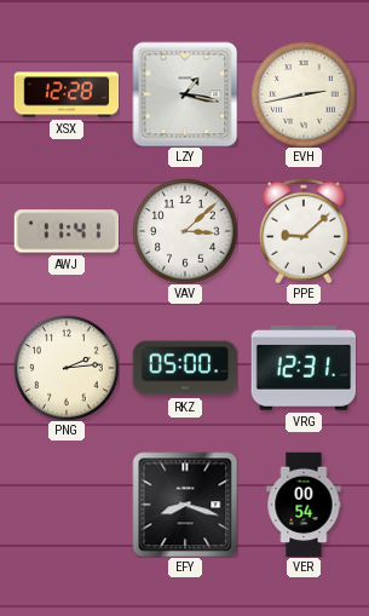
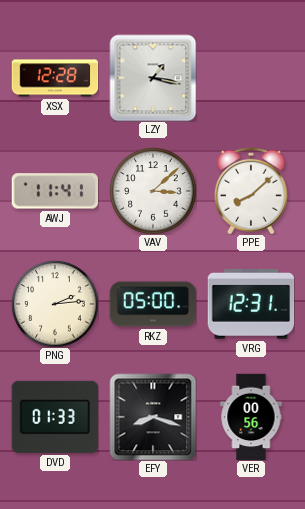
EVH: 2:43 -> none (304, 94)
PPE: 9:08 -> 8:08 (251, 191)
DVD: none -> 01:33 (54, 417)
VER: 00:54 -> 00:56 (251, 417)
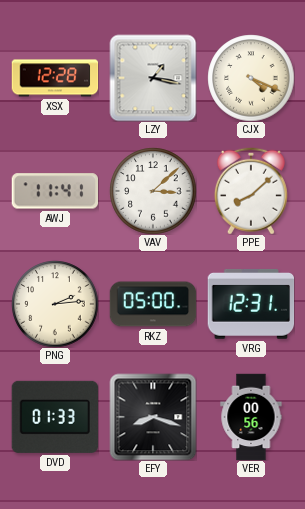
CJX: none -> 4:19 (251, 78)
